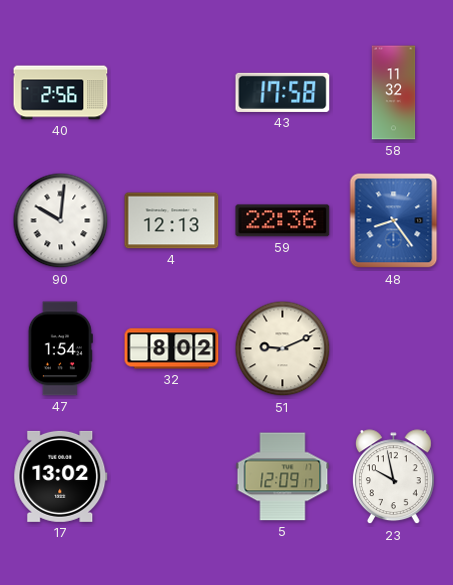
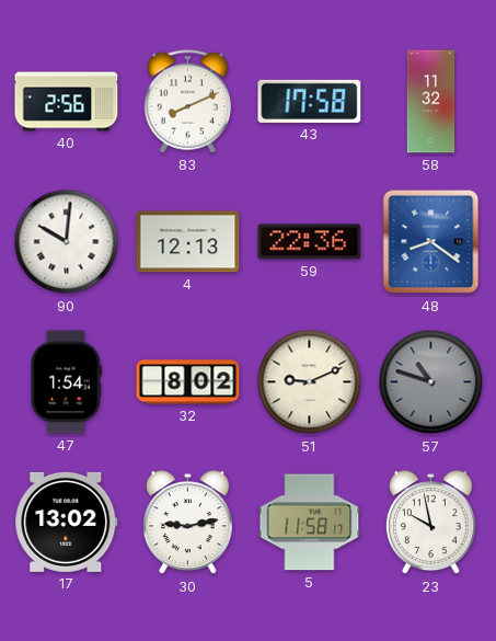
83: none -> 8:11 (187, 102)
48: 8:24 -> 8:21 (431, 242)
57: none -> 10:48 (431, 382)
30: none -> 9:13 (187, 523)
5: 12:09 -> 11:58 (310, 523)
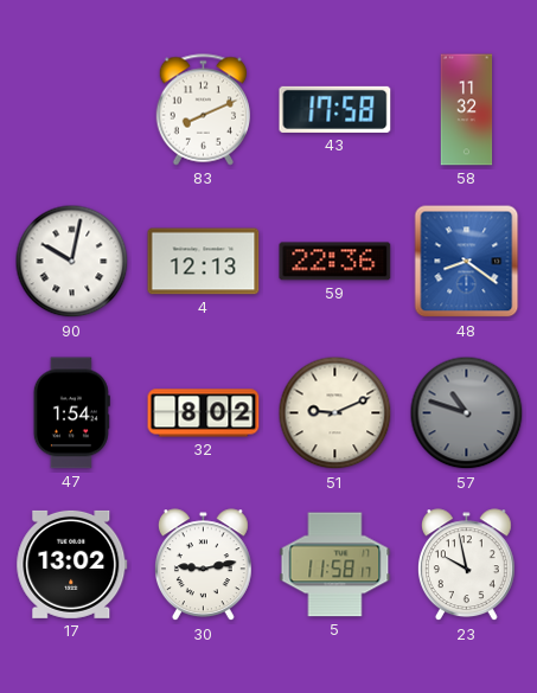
40: 2:56 -> none (67, 102)
90: 10:01 -> 10:02 (72, 262)
